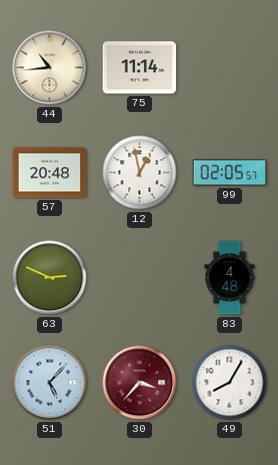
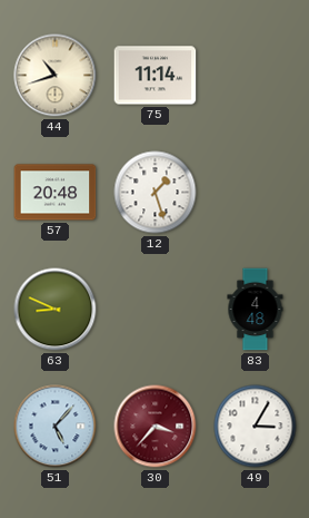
44: 10:44 -> 10:42 (56, 76)
12: 12:58 -> 1:27 (156, 193)
99: 02:05 -> none (230, 173)
63: 2:49 -> 8:49 (56, 310)
49: 8:05 -> 3:05 (256, 427)
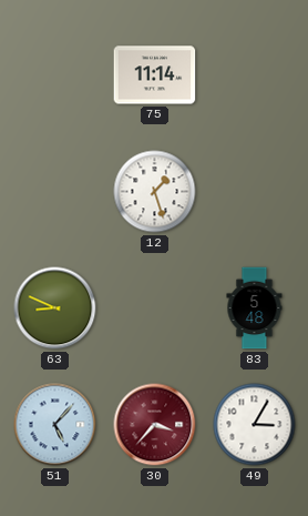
44: 10:42 -> none (56, 76)
57: 20:48 -> none (56, 193)
83: 4:48 -> 5:48 (255, 308)
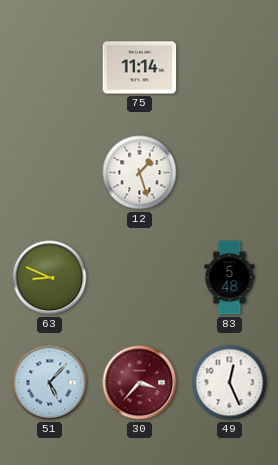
49: 3:05 -> 12:26 (230, 383)
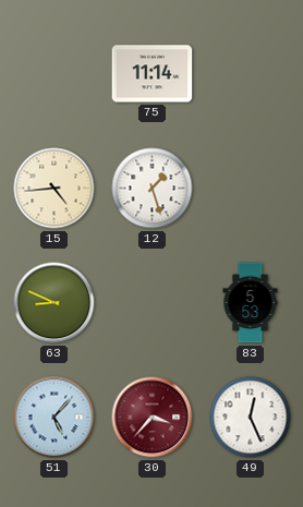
15: none -> 4:44 (54, 189)
83: 5:48 -> 5:53 (251, 303)
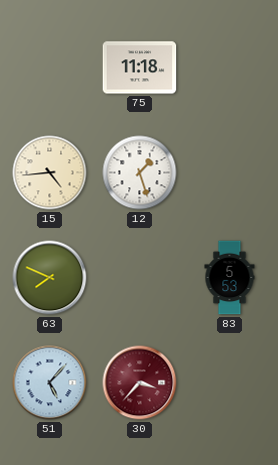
75: 11:14 -> 11:18 (140, 68)
63: 8:49 -> 7:49 (50, 278)
49: 12:26 -> none (251, 418)
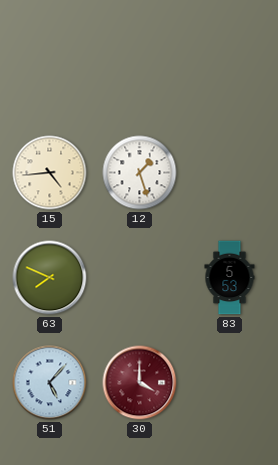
75: 11:18 -> none (140, 68)
30: 3:37 -> 4:00 (140, 383)
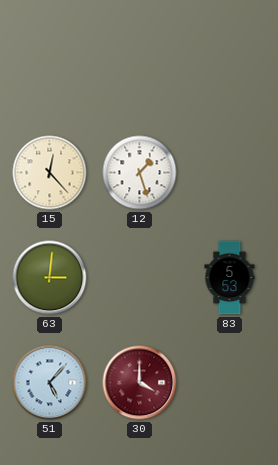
15: 4:44 -> 12:23 (50, 173)
63: 7:49 -> 3:01 (50, 278)
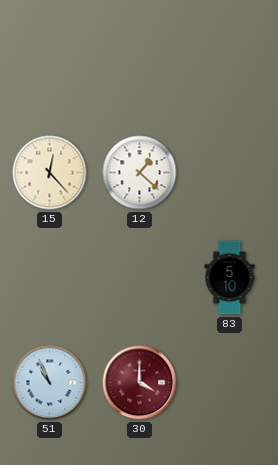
12: 1:27 -> 1:22 (140, 173)
63: 3:01 -> none (50, 278)
83: 5:53 -> 5:10 (230, 278)
51: 5:07 -> 10:56 (50, 383)
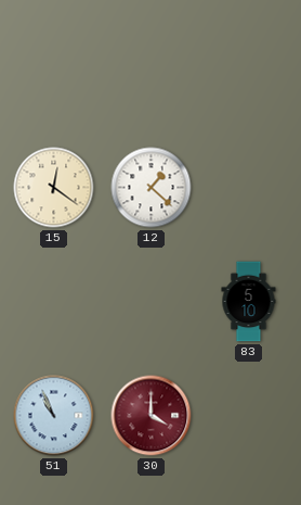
15: 12:23 -> 12:21 (54, 188)
